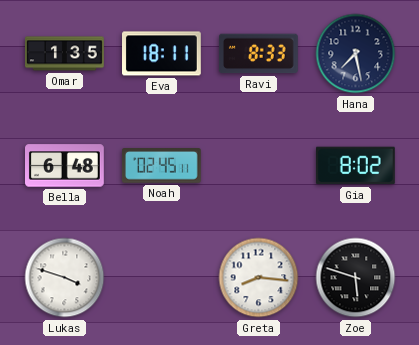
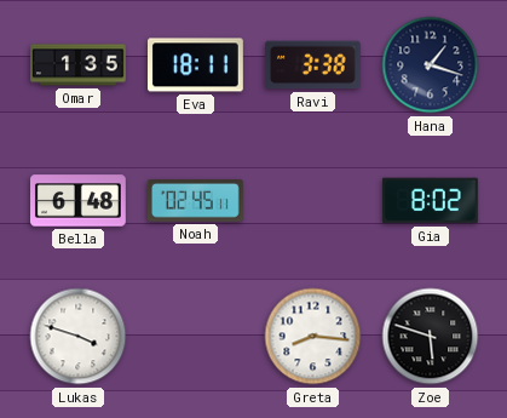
Ravi: 8:33 -> 3:38 (312, 65)
Hana: 7:28 -> 1:18 (431, 65)
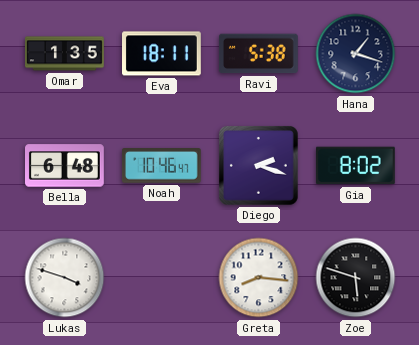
Ravi: 3:38 -> 5:38 (258, 54)
Noah: 02:45 -> 10:46 (161, 166)
Diego: none -> 2:18 (258, 165)
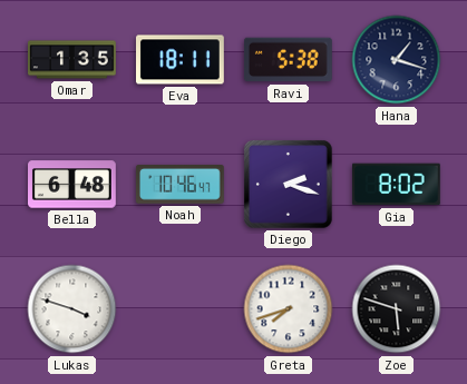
Greta: 8:16 -> 7:42 (289, 309)
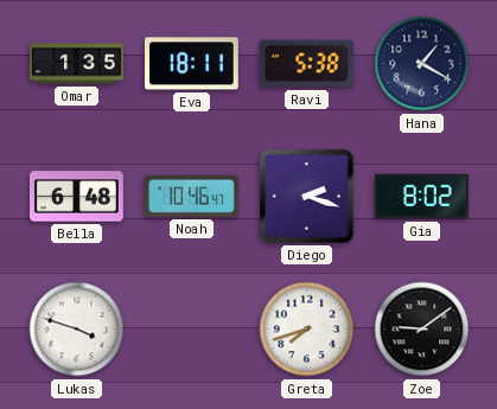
Hana: 1:18 -> 1:20 (422, 64)
Zoe: 5:48 -> 9:09 (422, 330)
